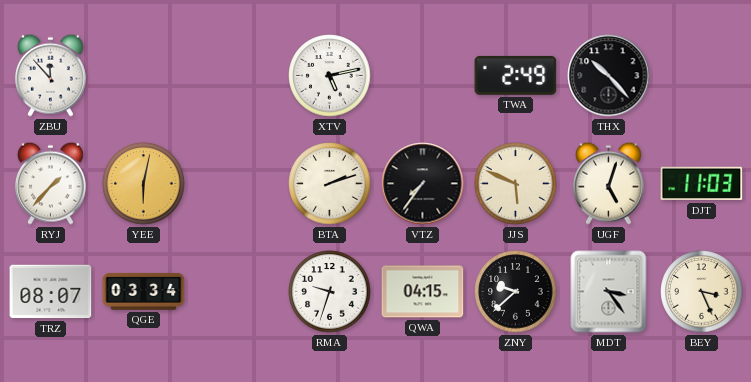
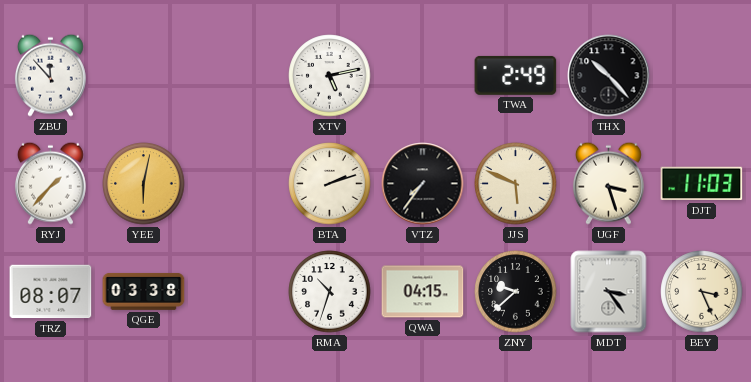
UGF: 5:03 -> 3:27 (608, 183)
QGE: 03:34 -> 03:38 (144, 292)
RMA: 9:33 -> 10:33 (330, 292)
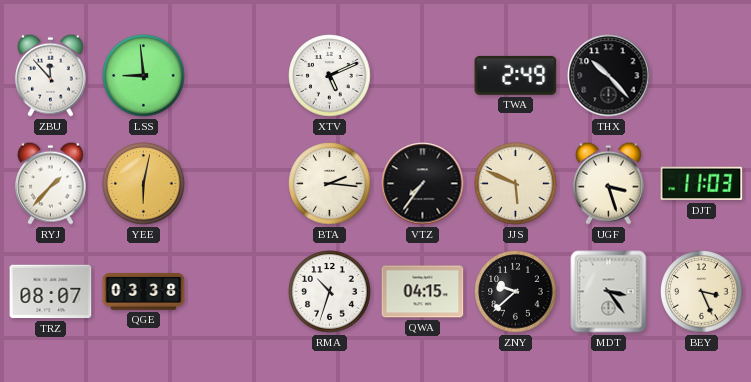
LSS: none -> 8:59 (144, 76)
XTV: 5:13 -> 5:11 (330, 76)
BTA: 2:12 -> 2:16 (330, 184)
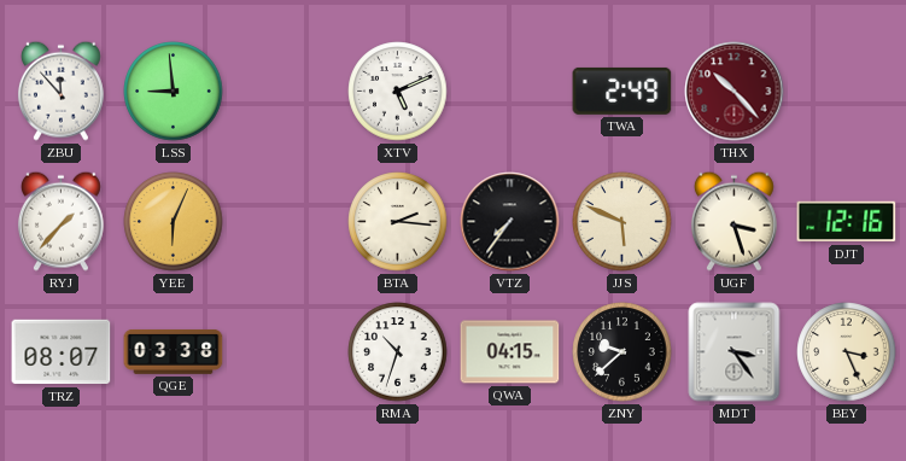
THX dial: black -> burgundy (735, 92)
YEE: 6:02 -> 6:04 (174, 222)
DJT: 11:03 -> 12:16 (847, 222)
